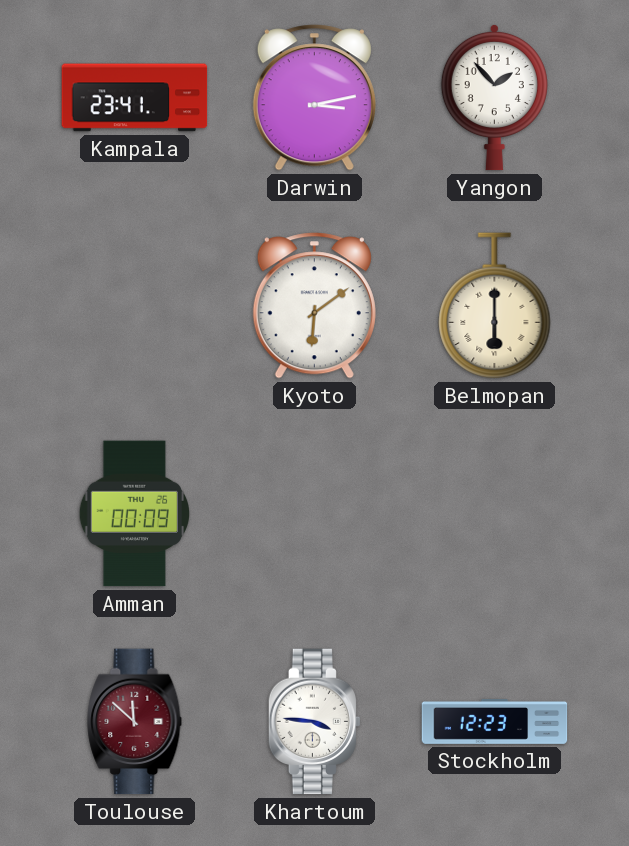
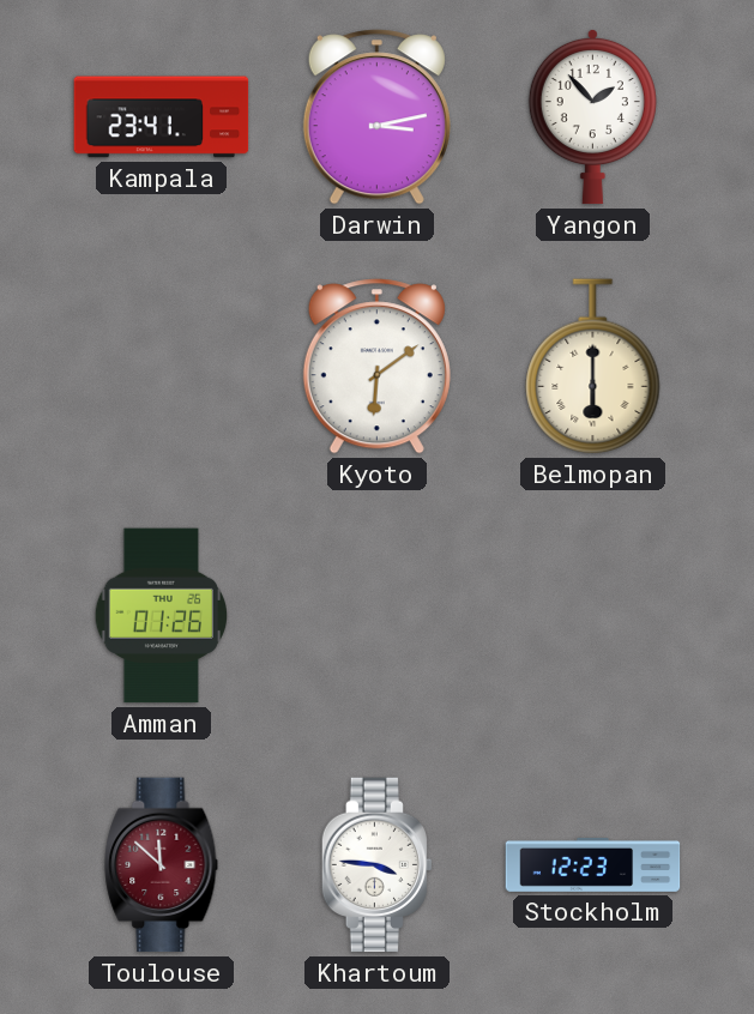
Amman: 00:09 -> 01:26 (161, 616)
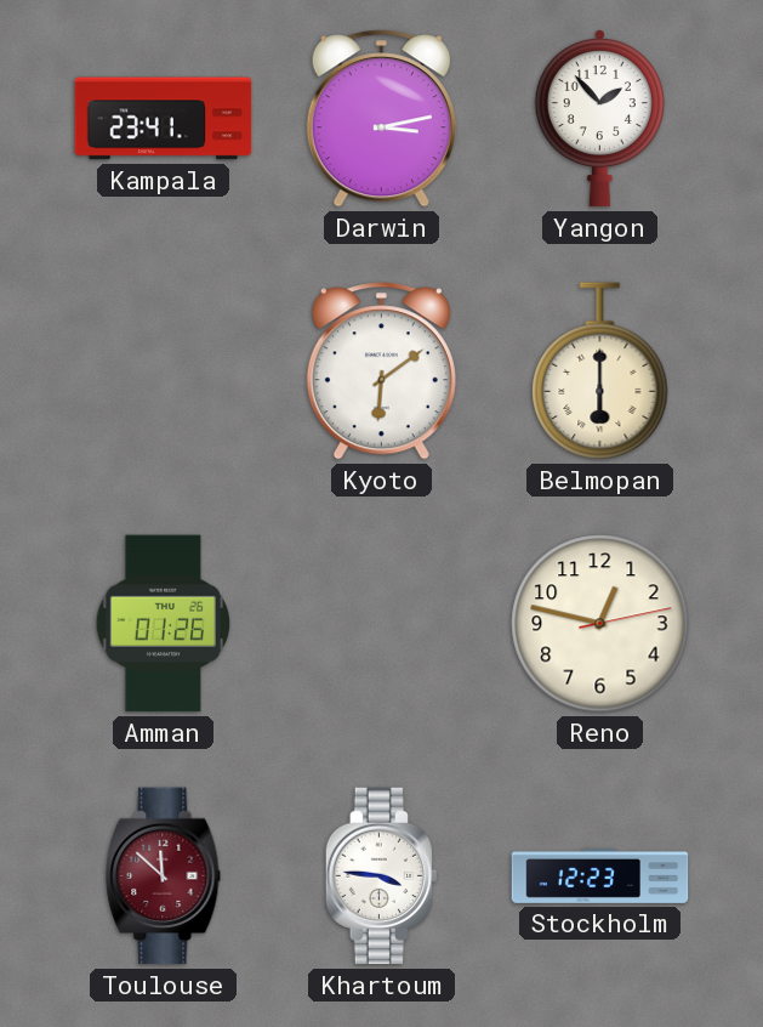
Reno: none -> 12:47 (600, 624)
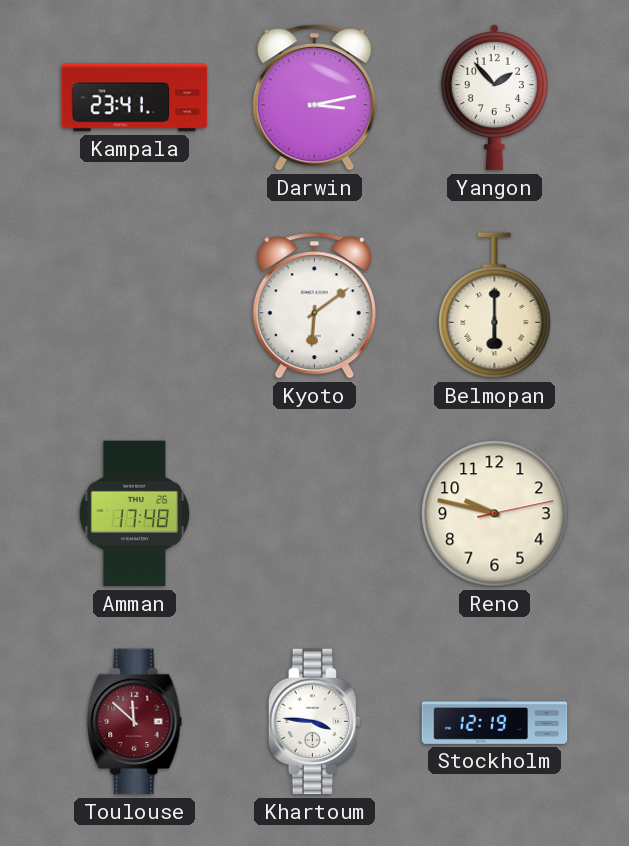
Amman: 01:26 -> 17:48 (134, 514)
Reno: 12:47 -> 9:47 (495, 514)
Stockholm: 12:23 -> 12:19 (495, 721)
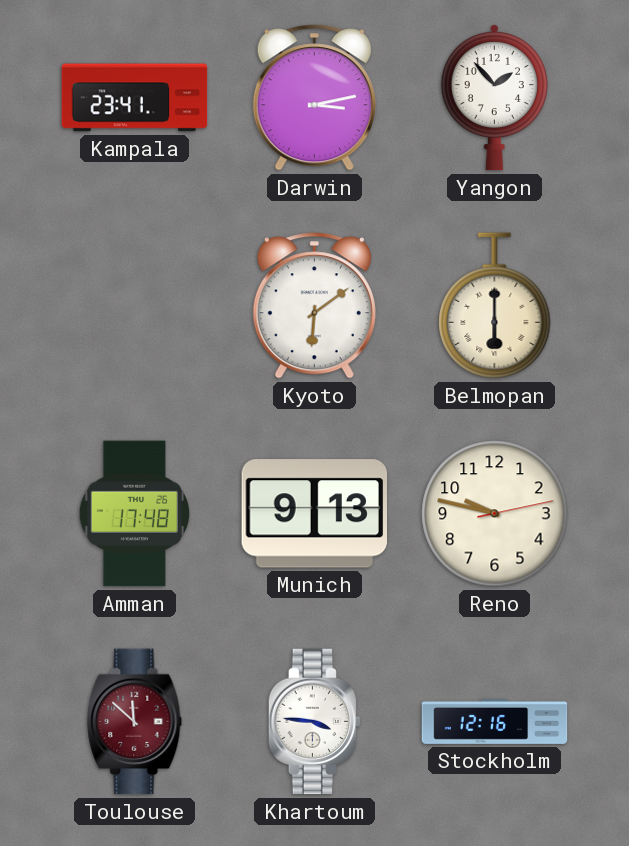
Munich: none -> 9:13 (314, 514)
Stockholm: 12:19 -> 12:16 (495, 721)
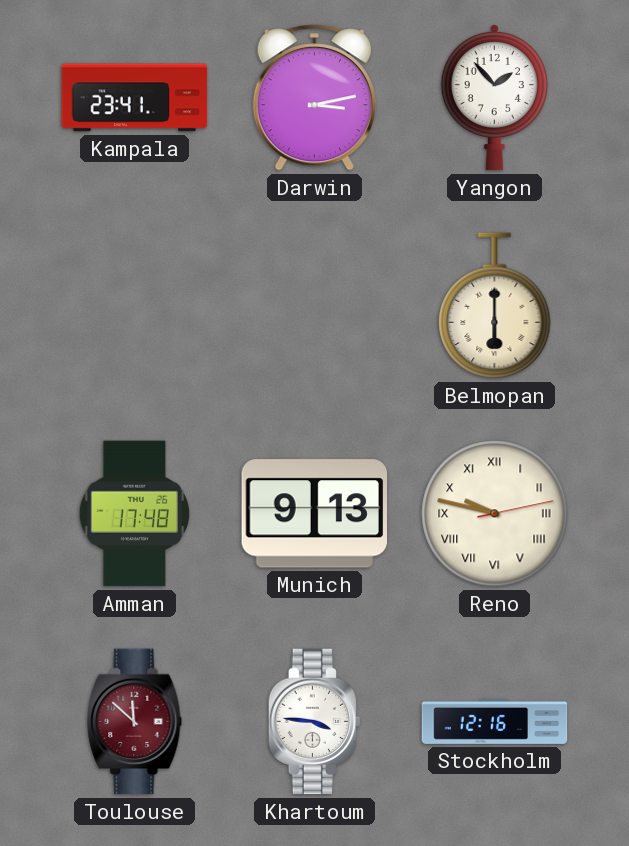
Kyoto: 6:09 -> none (314, 306)
Reno numerals: Arabic -> Roman (495, 514)
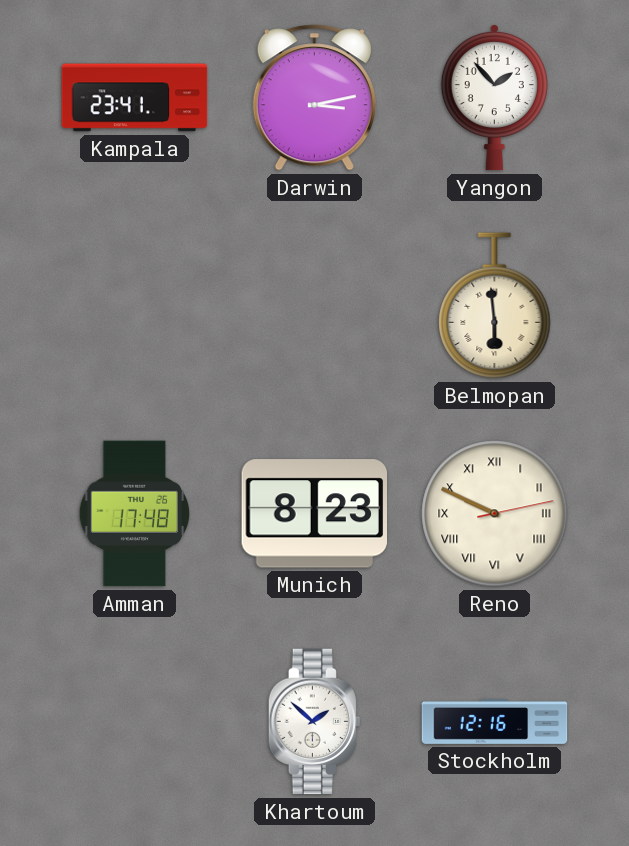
Belmopan: 6:00 -> 5:59 (495, 306)
Munich: 9:13 -> 8:23 (314, 514)
Reno: 9:47 -> 9:49 (495, 514)
Toulouse: 11:52 -> none (135, 722)
Khartoum: 3:46 -> 1:52 (314, 722)
